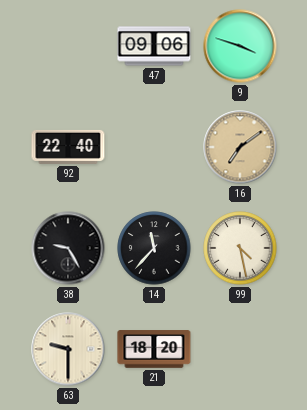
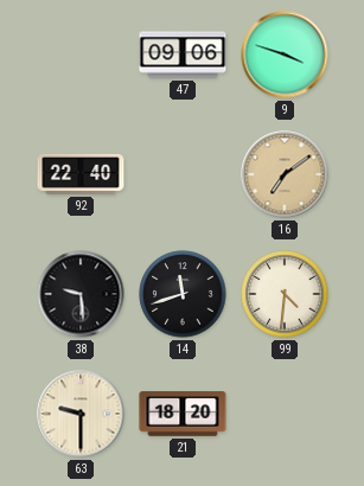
38: 9:25 -> 9:29 (81, 294)
14: 11:37 -> 11:42 (183, 294)
99: 4:28 -> 4:31 (285, 294)
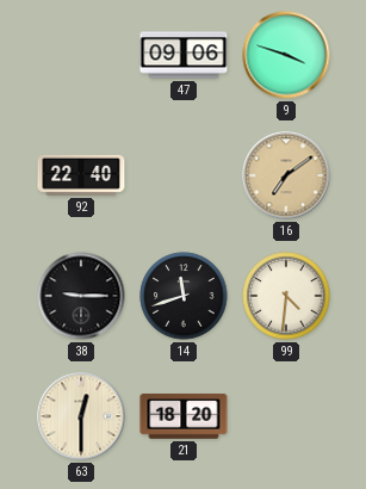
38: 9:29 -> 9:15 (81, 296)
63: 9:30 -> 12:30 (81, 416)
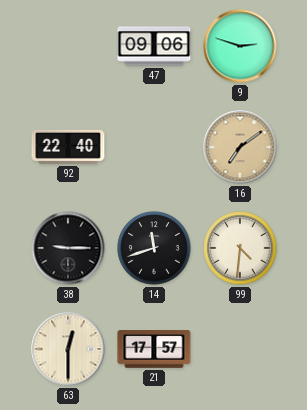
9: 3:48 -> 2:48 (240, 46)
21: 18:20 -> 17:57 (154, 349)
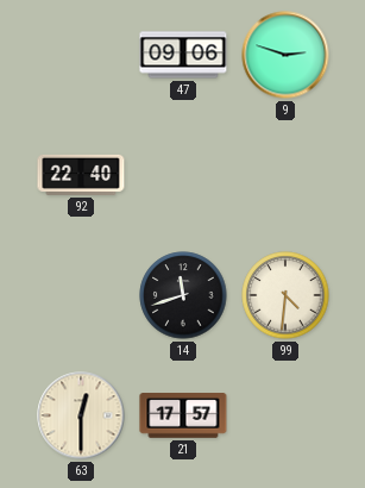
16: 7:09 -> none (240, 147)
38: 9:15 -> none (68, 248)
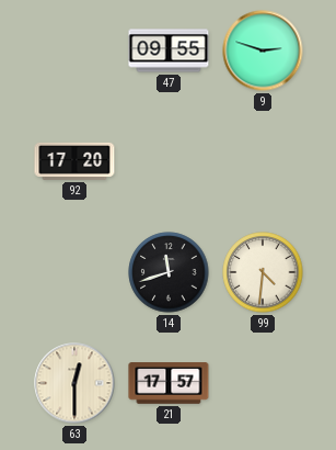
47: 09:06 -> 09:55 (169, 50)
92: 22:40 -> 17:20 (74, 161)
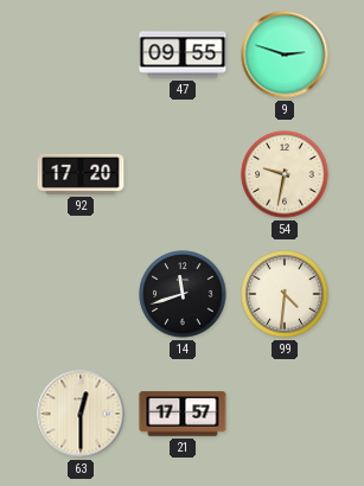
54: none -> 9:32 (285, 174)
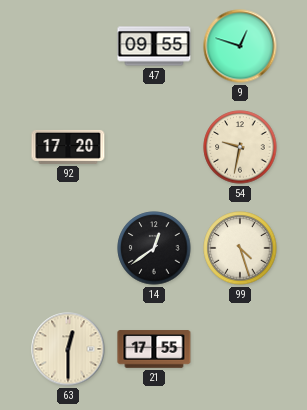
9: 2:48 -> 12:48 (240, 46)
14: 11:42 -> 12:39 (154, 248)
99: 4:31 -> 4:27 (240, 248)
21: 17:57 -> 17:55 (154, 349)
